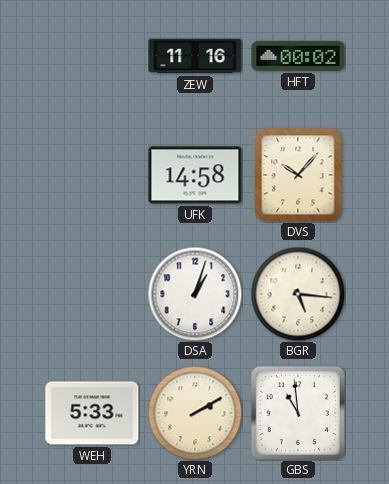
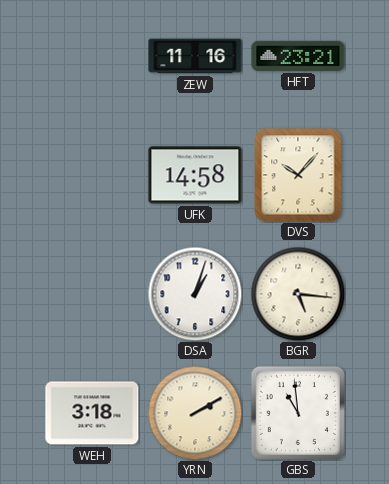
HFT: 00:02 -> 23:21 (298, 56)
WEH: 5:33 -> 3:18 (92, 413)
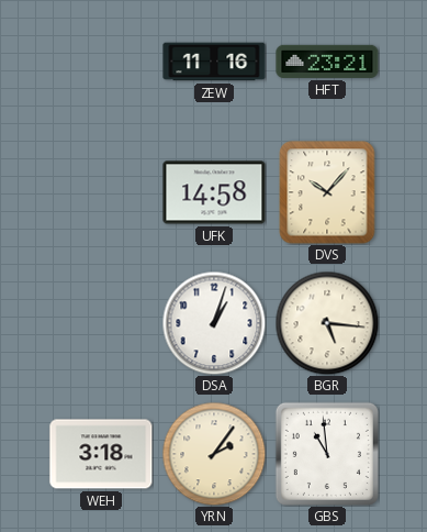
YRN: 2:10 -> 2:06 (214, 454)
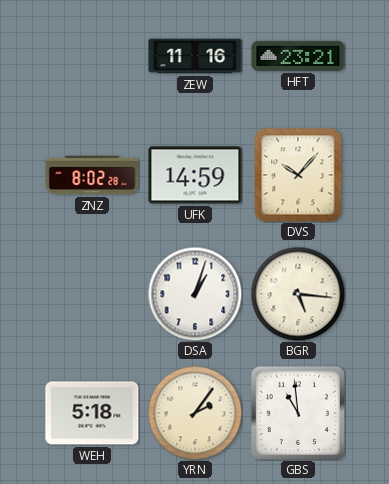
ZNZ: none -> 8:02 (92, 175)
UFK: 14:58 -> 14:59 (195, 175)
WEH: 3:18 -> 5:18 (92, 413)
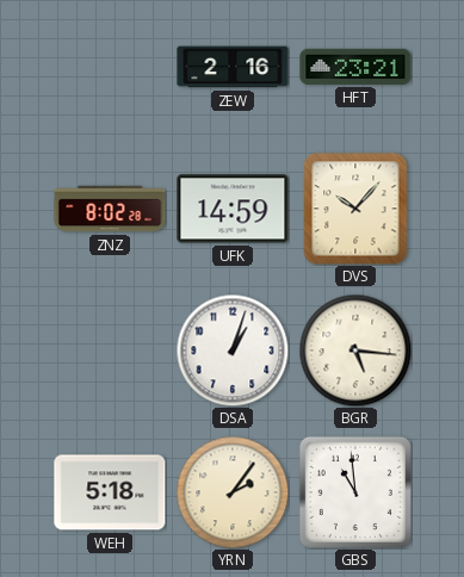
ZEW: 11:16 -> 2:16 (233, 67)
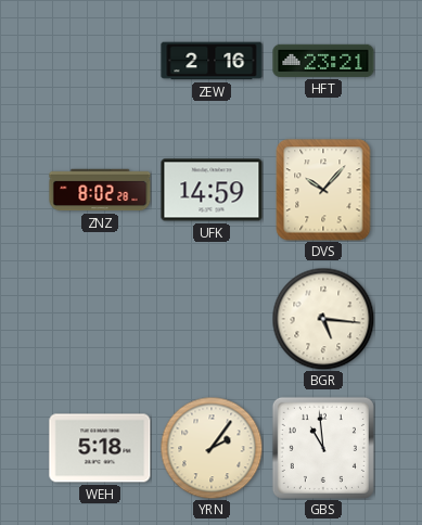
DSA: 1:03 -> none (233, 350)
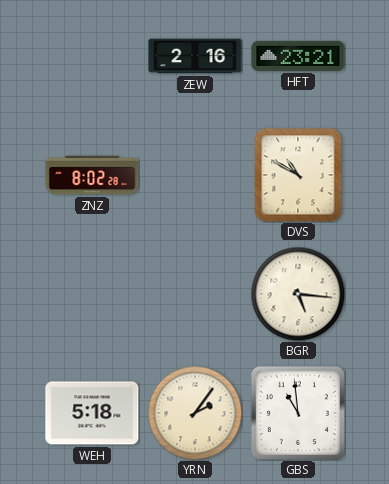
UFK: 14:59 -> none (212, 190)
DVS: 10:07 -> 10:50 (298, 175)
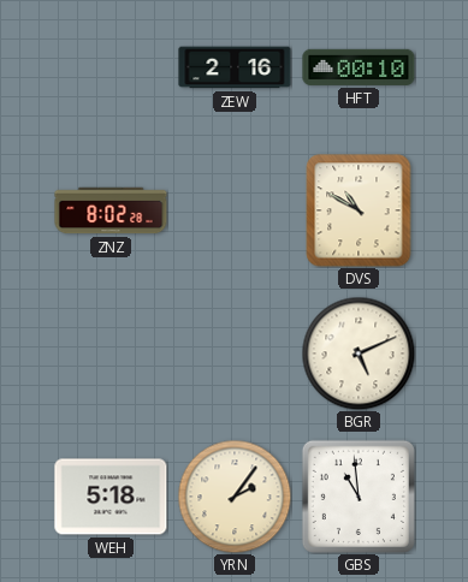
HFT: 23:21 -> 00:10 (359, 67)
BGR: 5:16 -> 5:11 (359, 354)
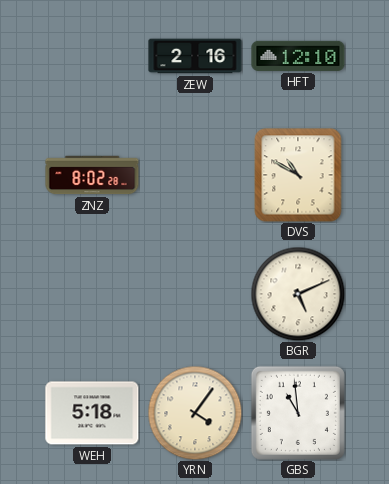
HFT: 00:10 -> 12:10 (298, 56)
YRN: 2:06 -> 4:06 (195, 413)
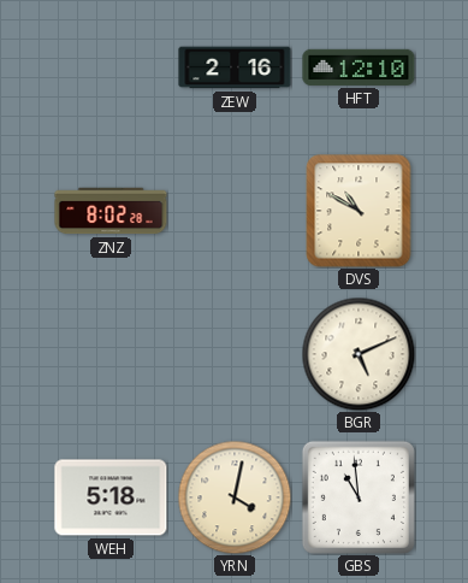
YRN: 4:06 -> 4:02 (235, 497)
